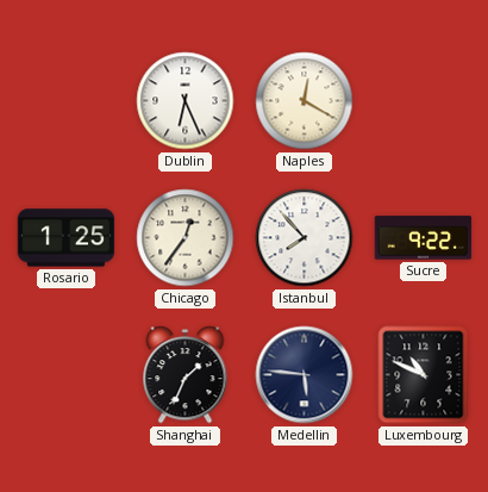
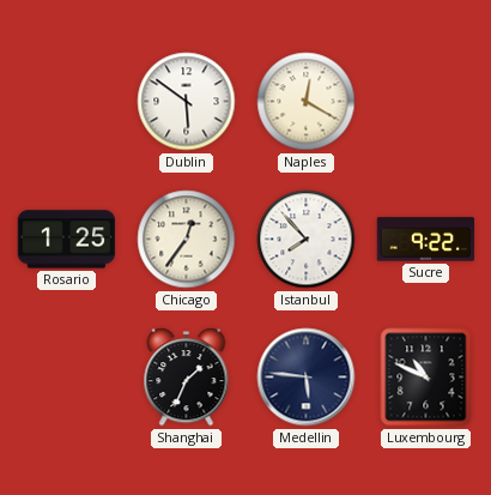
Dublin: 6:26 -> 5:51 (187, 102)
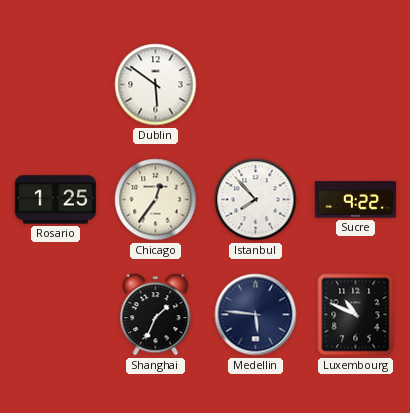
Naples: 12:20 -> none (307, 102)
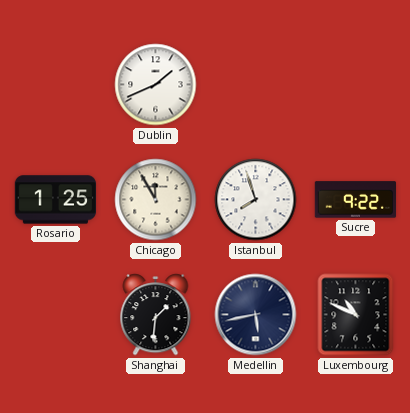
Dublin: 5:51 -> 1:41 (156, 85)
Chicago: 12:36 -> 11:55 (156, 200)
Istanbul: 7:53 -> 7:57 (256, 200)
Shanghai: 1:34 -> 1:31 (156, 315)
Medellin: 5:46 -> 5:43 (256, 315)
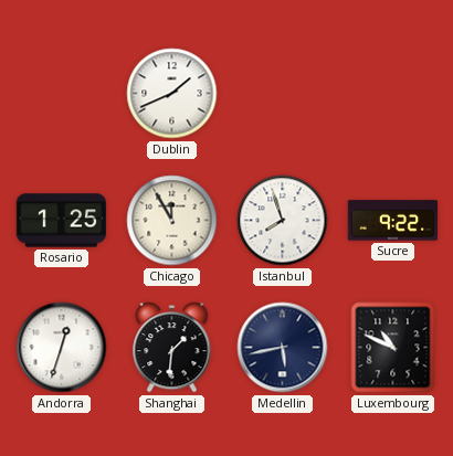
Andorra: none -> 12:33 (62, 348)
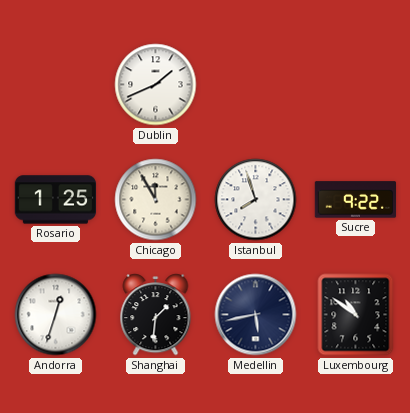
Luxembourg: 10:49 -> 10:51 (356, 315)
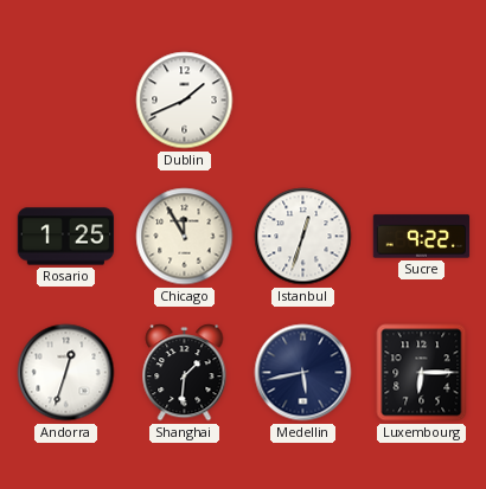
Istanbul: 7:57 -> 12:33 (303, 237)
Luxembourg: 10:51 -> 6:15 (422, 373)
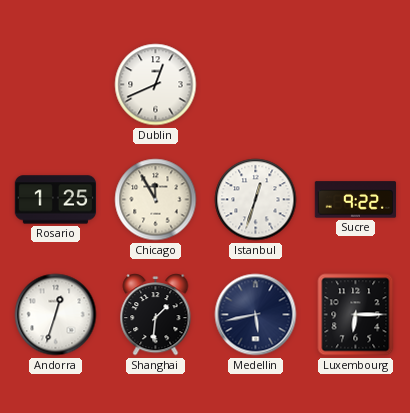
Dublin: 1:41 -> 12:41 (156, 85)
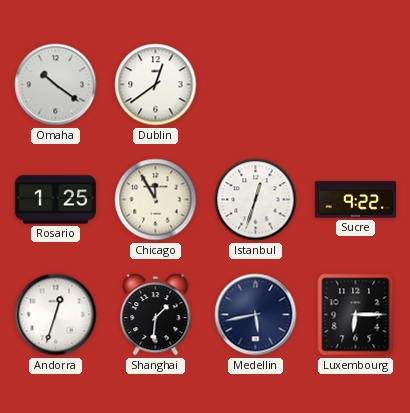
Omaha: none -> 10:21 (56, 85)
Dublin: 12:41 -> 12:39 (156, 85)
